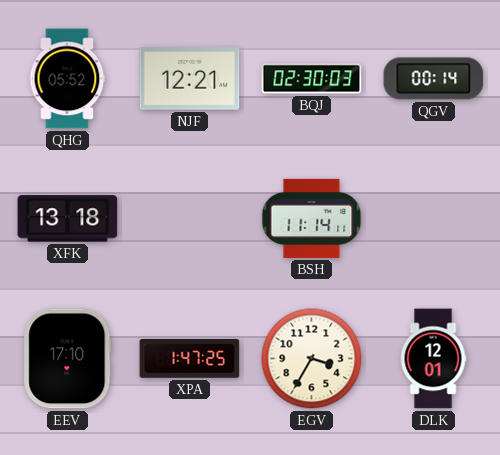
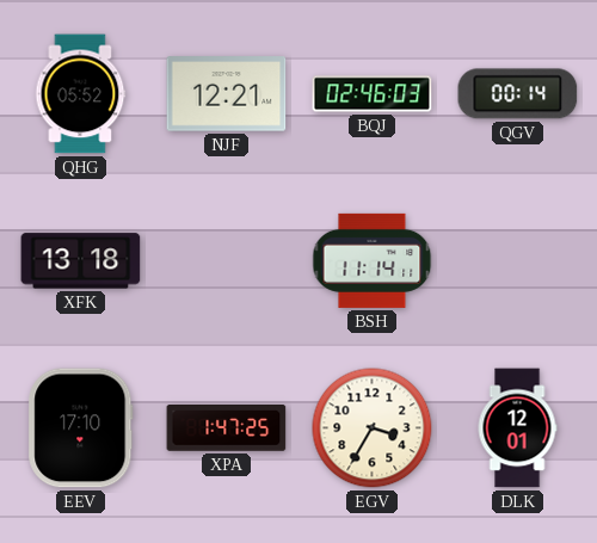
BQJ: 02:30 -> 02:46 (373, 94)
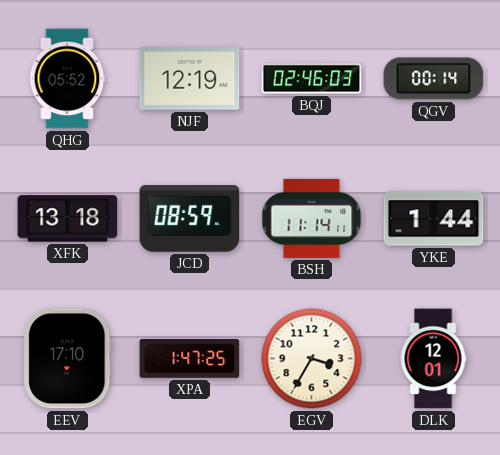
NJF: 12:21 -> 12:19 (190, 79)
JCD: none -> 08:59 (190, 219)
YKE: none -> 1:44 (434, 219)
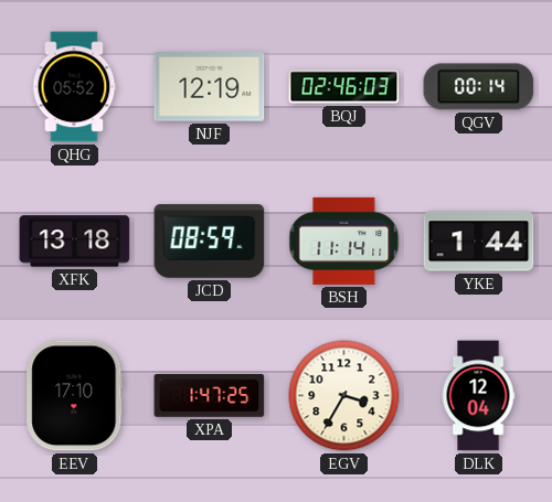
DLK: 12:01 -> 12:04 (478, 396)
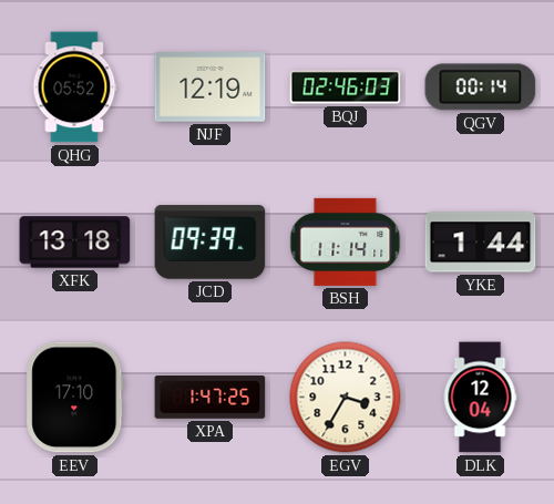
JCD: 08:59 -> 09:39 (211, 243)
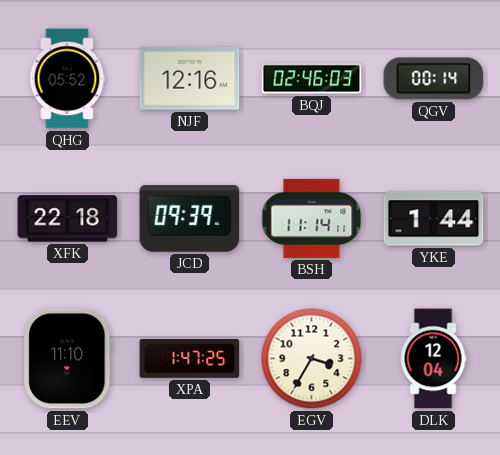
NJF: 12:19 -> 12:16 (190, 79)
XFK: 13:18 -> 22:18 (68, 219)
EEV: 17:10 -> 11:10 (68, 359)
